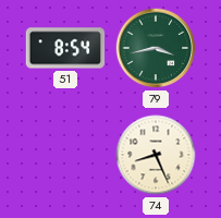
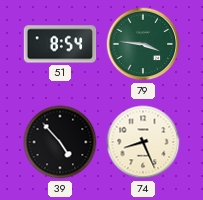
79: 3:43 -> 3:46 (143, 44)
39: none -> 4:53 (60, 142)
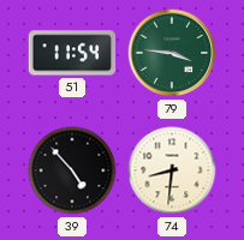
51: 8:54 -> 11:54 (72, 53)
74: 8:26 -> 8:31 (172, 170)
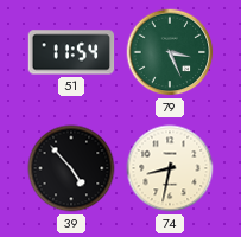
79: 3:46 -> 3:26 (170, 52)
74: 8:31 -> 8:32 (170, 168)
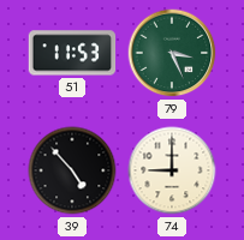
51: 11:54 -> 11:53 (72, 53)
74: 8:32 -> 9:00 (172, 170)
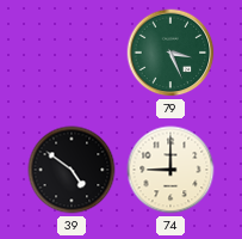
51: 11:53 -> none (72, 53)
39: 4:53 -> 4:51 (72, 170)
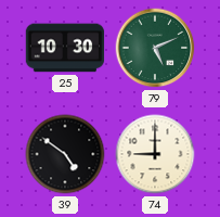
25: none -> 10:30 (65, 48)
79: 3:26 -> 5:11 (155, 48)
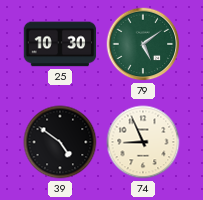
79: 5:11 -> 5:09 (143, 44)
74: 9:00 -> 8:56 (143, 142)
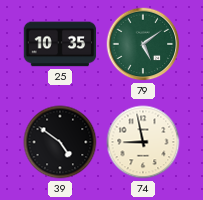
25: 10:30 -> 10:35 (60, 44)
74: 8:56 -> 8:58 (143, 142)
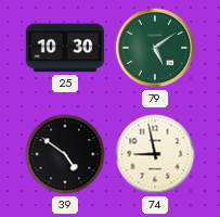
25: 10:35 -> 10:30 (65, 48)
